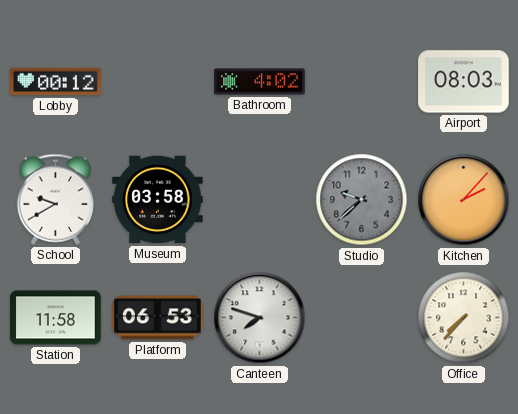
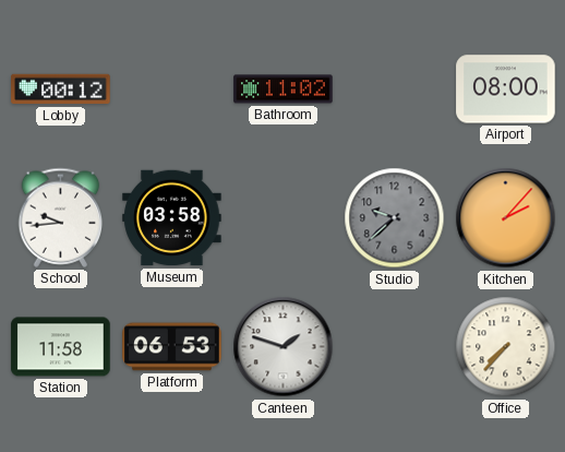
Bathroom: 4:02 -> 11:02 (284, 90)
Airport: 08:03 -> 08:00 (506, 90)
School: 9:40 -> 9:44 (61, 217)
Canteen: 7:48 -> 1:48 (284, 347)
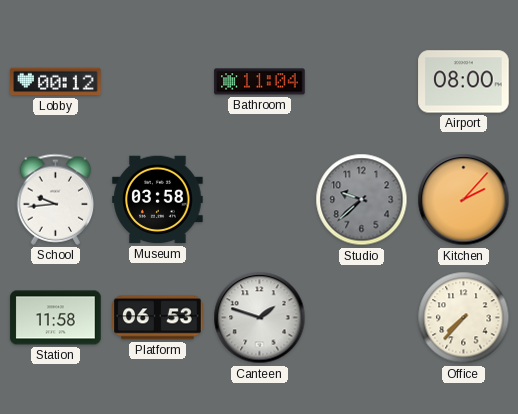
Bathroom: 11:02 -> 11:04 (260, 82)
